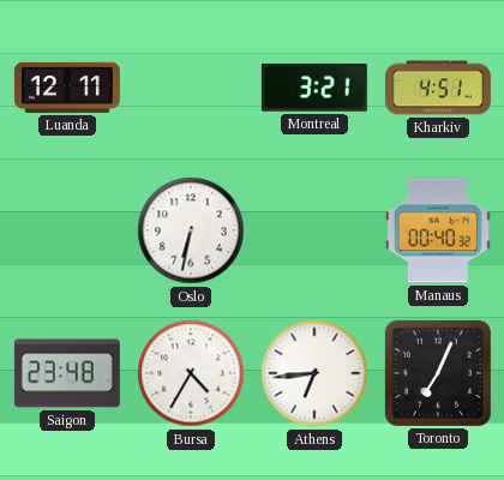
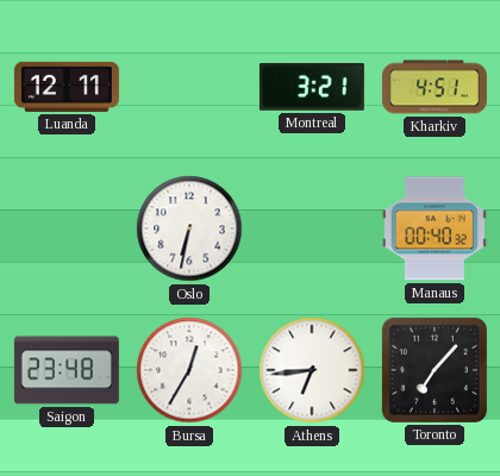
Bursa: 4:35 -> 12:35 (189, 370)
Toronto: 7:04 -> 7:07 (435, 370)
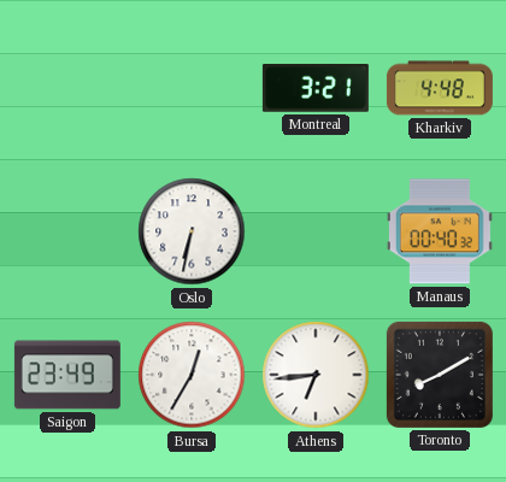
Luanda: 12:11 -> none (67, 87)
Kharkiv: 4:51 -> 4:48 (440, 88)
Saigon: 23:48 -> 23:49 (67, 375)
Toronto: 7:07 -> 8:10 (440, 375)
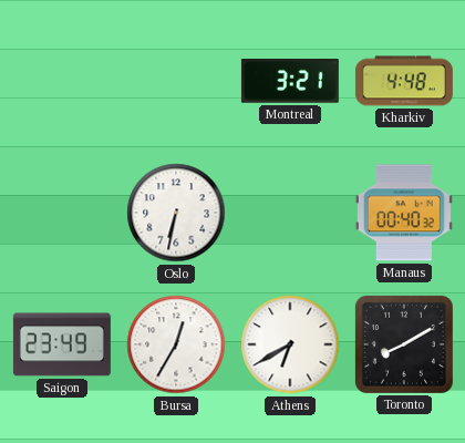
Athens: 6:44 -> 6:40 (290, 344)
